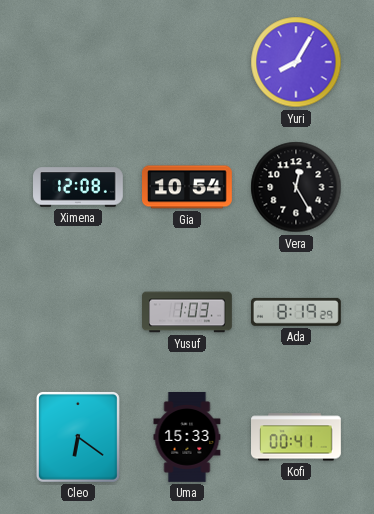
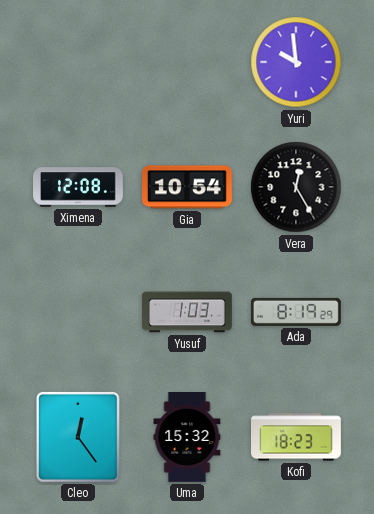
Yuri: 8:05 -> 9:59 (296, 62)
Cleo: 6:21 -> 12:24 (78, 437)
Uma: 15:33 -> 15:32 (187, 438)
Kofi: 00:41 -> 18:23 (297, 437)
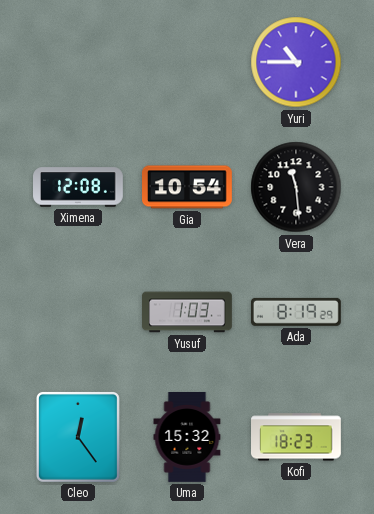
Yuri: 9:59 -> 10:45 (296, 62)
Vera: 12:25 -> 11:29 (296, 187)
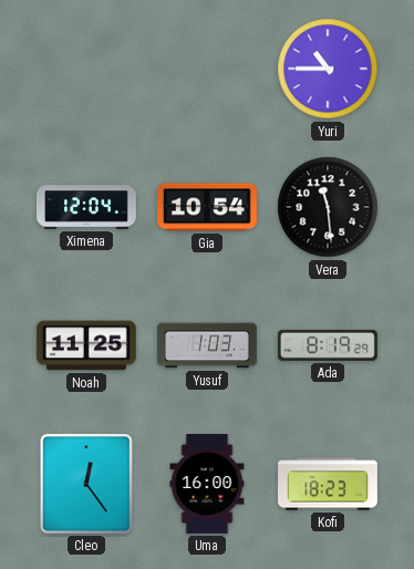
Ximena: 12:08 -> 12:04 (87, 207)
Noah: none -> 11:25 (86, 345)
Uma: 15:32 -> 16:00 (207, 485)
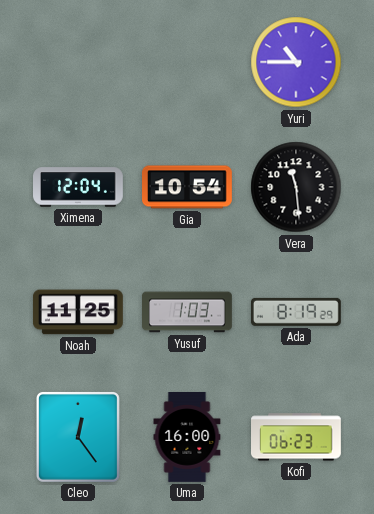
Kofi: 18:23 -> 06:23 (297, 437)
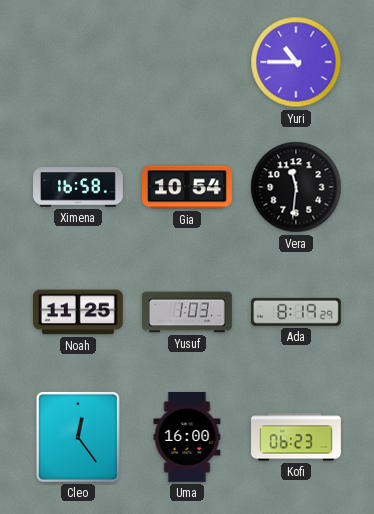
Ximena: 12:04 -> 16:58 (79, 187)
Vera: 11:29 -> 11:31 (296, 187)
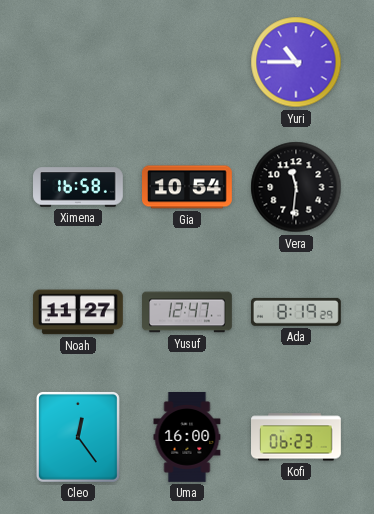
Noah: 11:25 -> 11:27 (78, 312)
Yusuf: 1:03 -> 12:47 (188, 312)
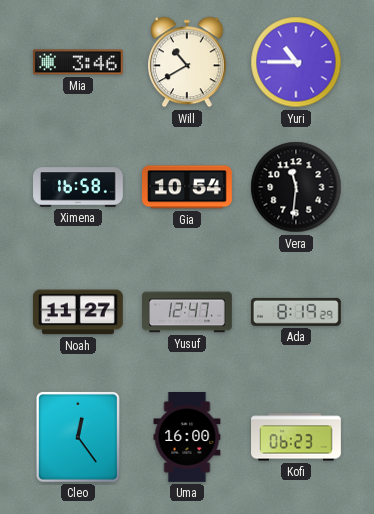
Mia: none -> 3:46 (78, 62)
Will: none -> 10:40 (188, 62)
